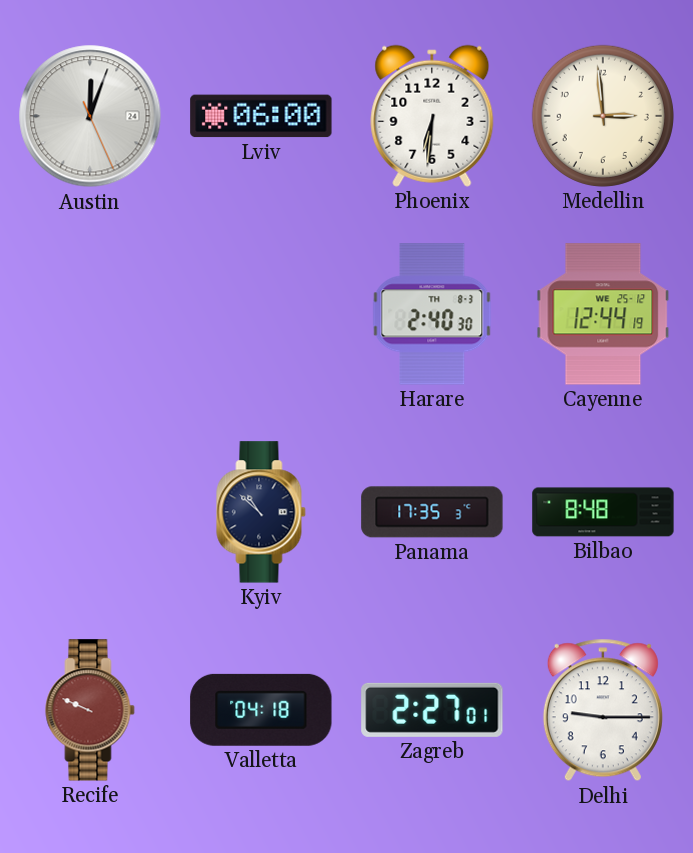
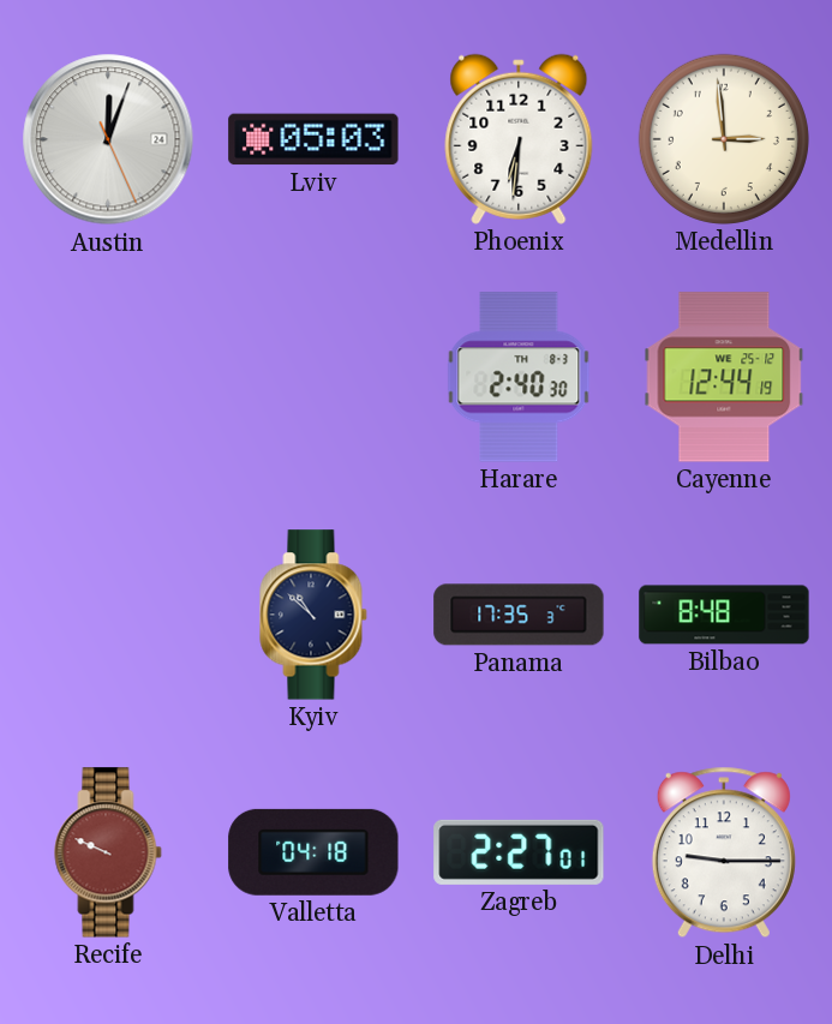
Lviv: 06:00 -> 05:03 (313, 139)
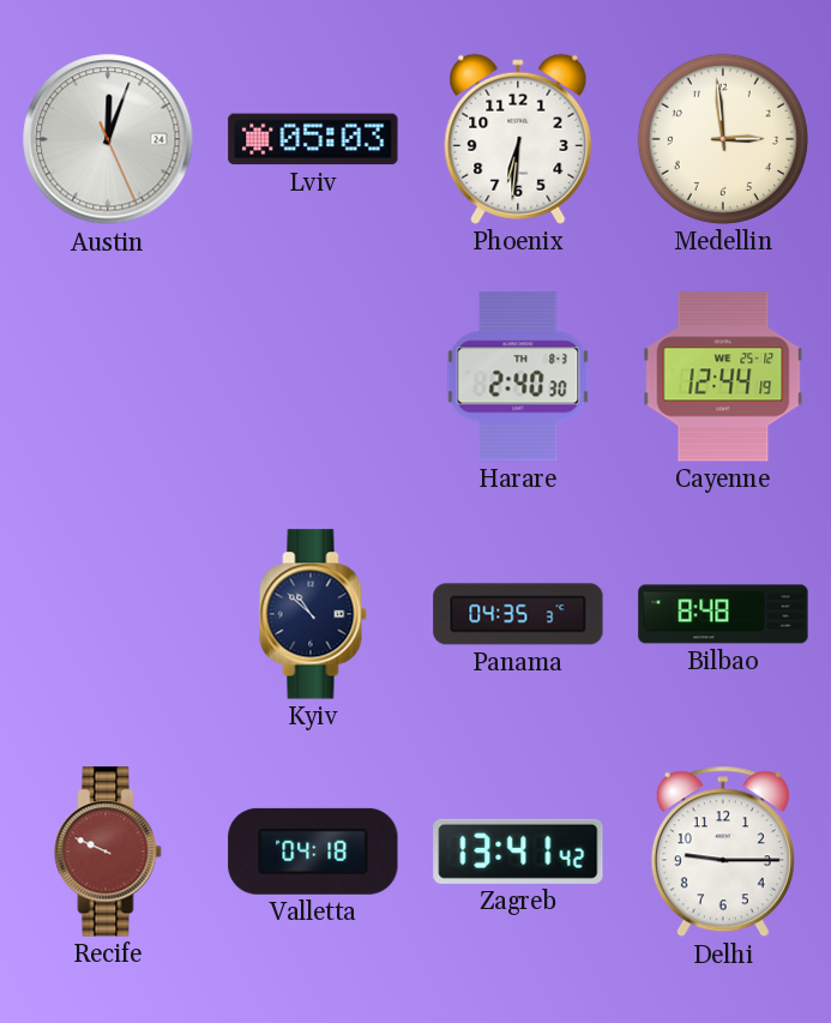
Panama: 17:35 -> 04:35 (518, 614)
Zagreb: 2:27 -> 13:41 (518, 852)
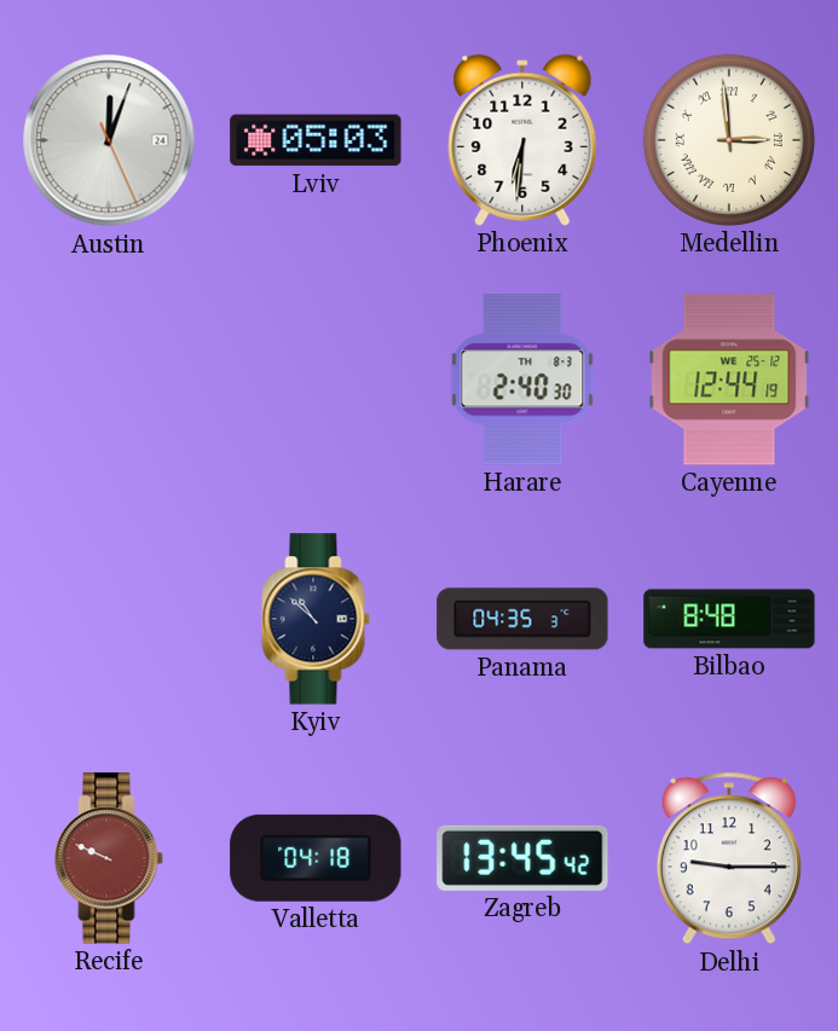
Medellin numerals: Arabic -> Roman (729, 140)
Zagreb: 13:41 -> 13:45 (522, 858)
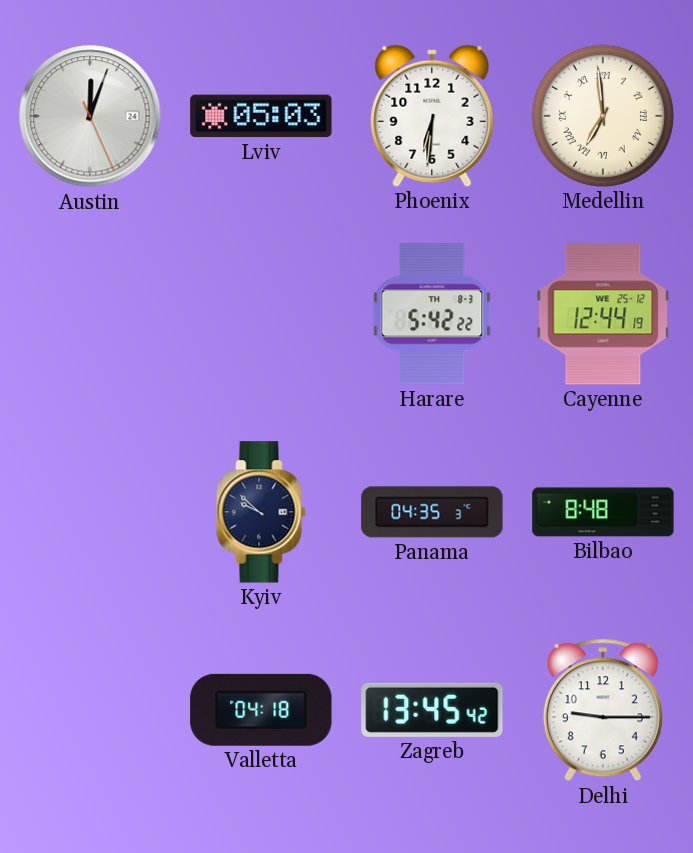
Medellin: 2:59 -> 6:59 (603, 116)
Harare: 2:40 -> 5:42 (432, 314)
Kyiv: 10:52 -> 9:52 (261, 512)
Recife: 9:49 -> none (109, 858)
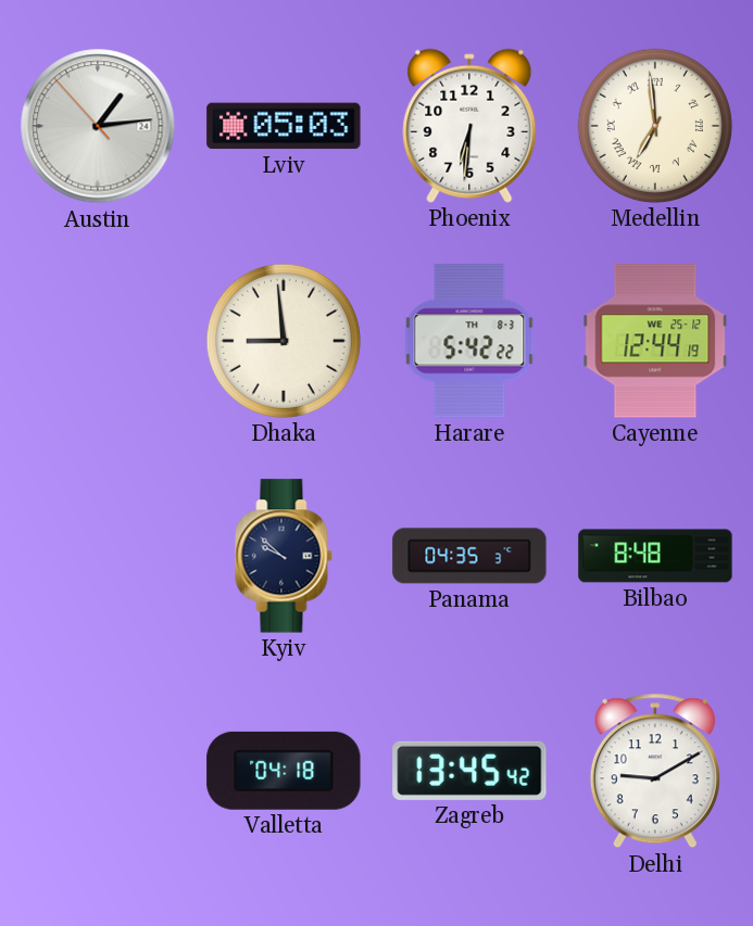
Austin: 12:03 -> 1:13 (98, 126)
Dhaka: none -> 8:59 (284, 341)
Delhi: 9:15 -> 9:10 (655, 771)
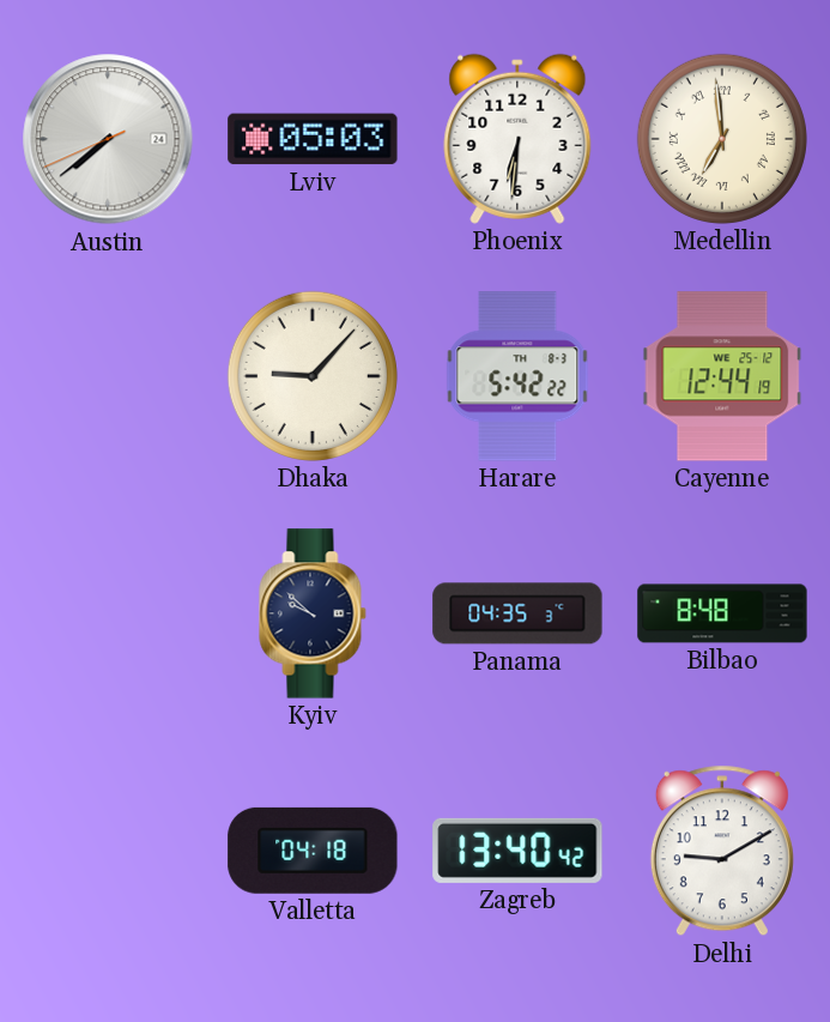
Austin: 1:13 -> 7:38 (108, 139)
Dhaka: 8:59 -> 9:07 (313, 376)
Zagreb: 13:45 -> 13:40 (517, 851)
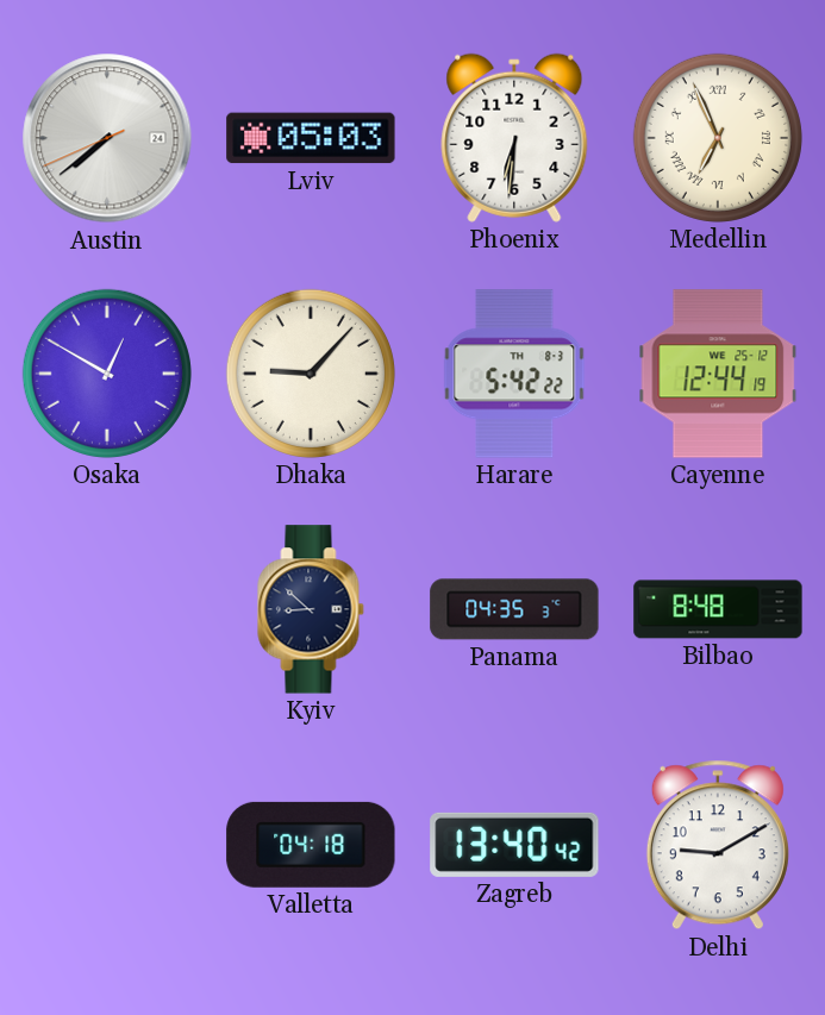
Medellin: 6:59 -> 6:56 (718, 138)
Osaka: none -> 12:50 (107, 374)
Kyiv: 9:52 -> 8:52 (311, 609)
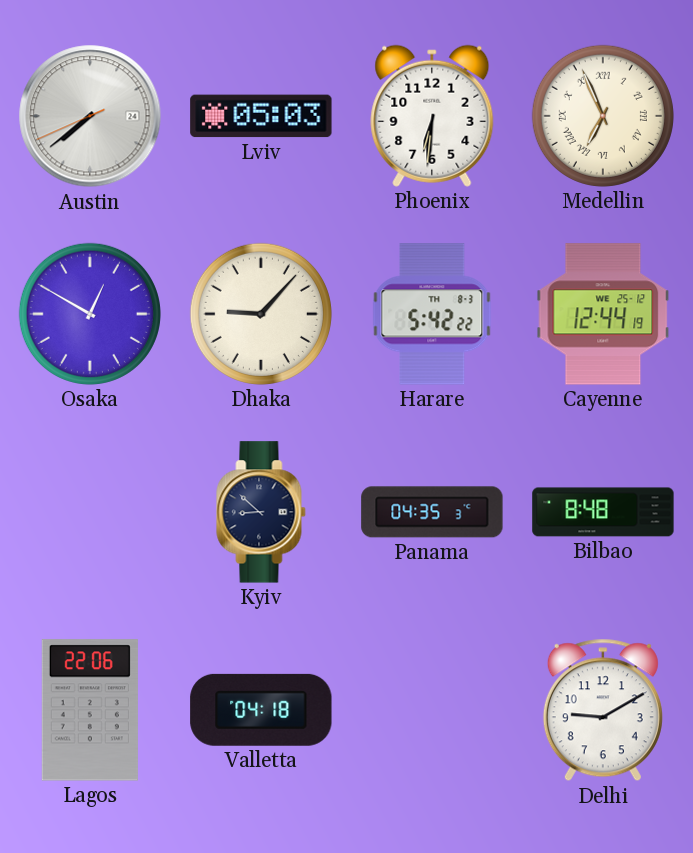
Lagos: none -> 22:06 (90, 710)
Zagreb: 13:40 -> none (514, 845)
